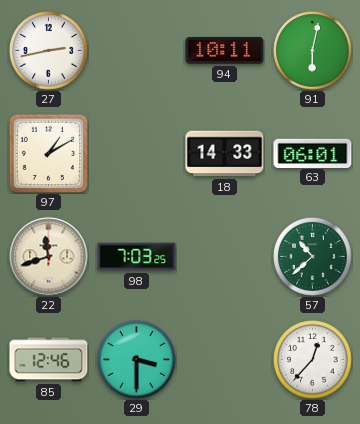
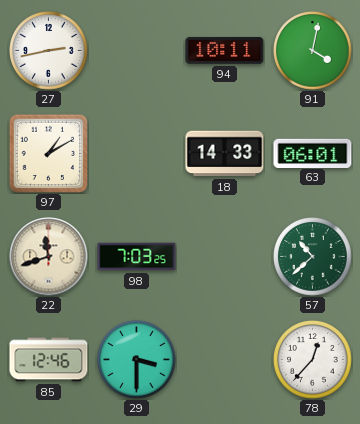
91: 6:02 -> 4:02 (313, 51)
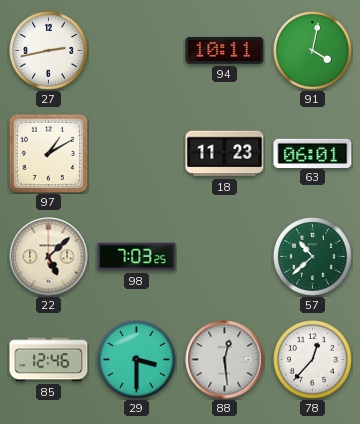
18: 14:33 -> 11:23 (225, 154)
22: 11:42 -> 5:08 (49, 257)
88: none -> 12:29 (225, 360)
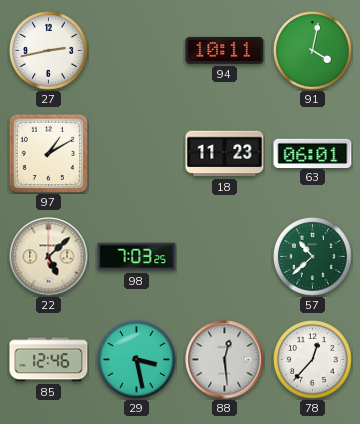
29: 3:30 -> 3:28 (137, 360)
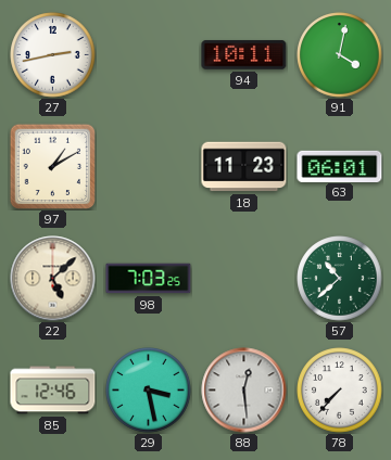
78: 12:37 -> 7:37 (340, 391)
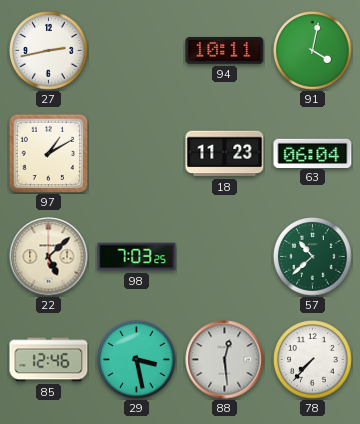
63: 06:01 -> 06:04 (313, 153)
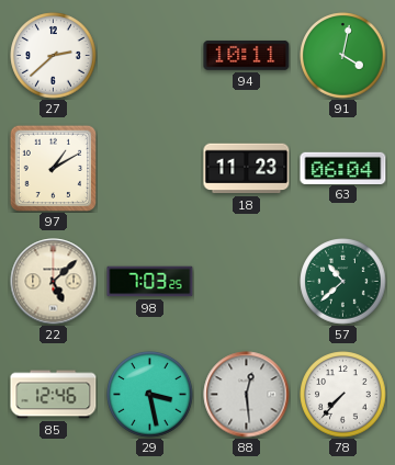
27: 2:43 -> 2:38 (54, 56)
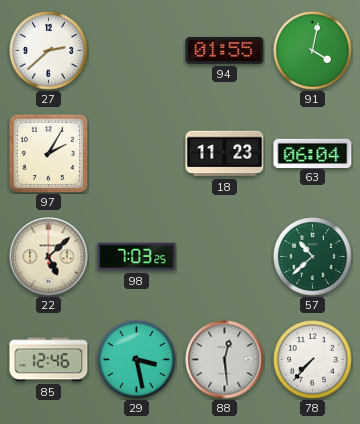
94: 10:11 -> 01:55 (225, 50)
97: 1:10 -> 2:05 (48, 153)
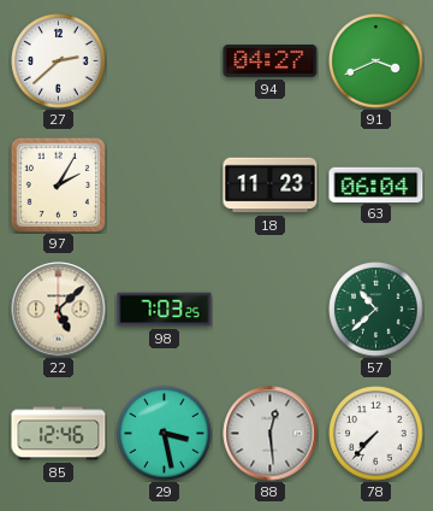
94: 01:55 -> 04:27 (271, 60)
91: 4:02 -> 3:41 (376, 61)
